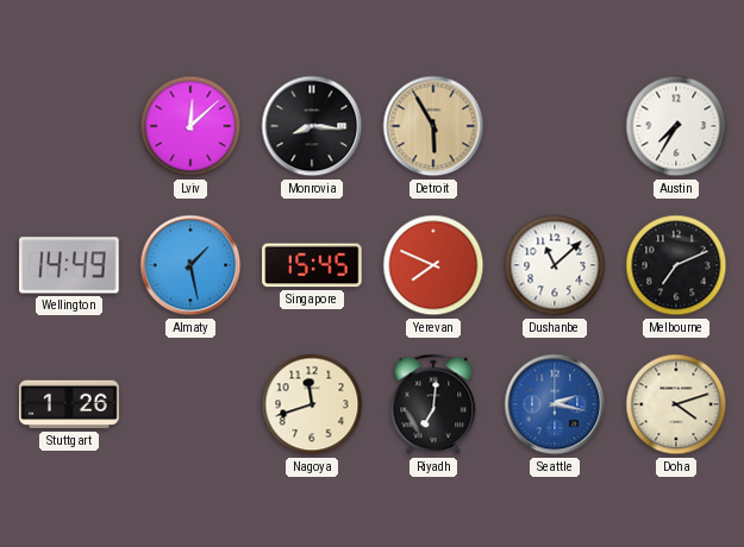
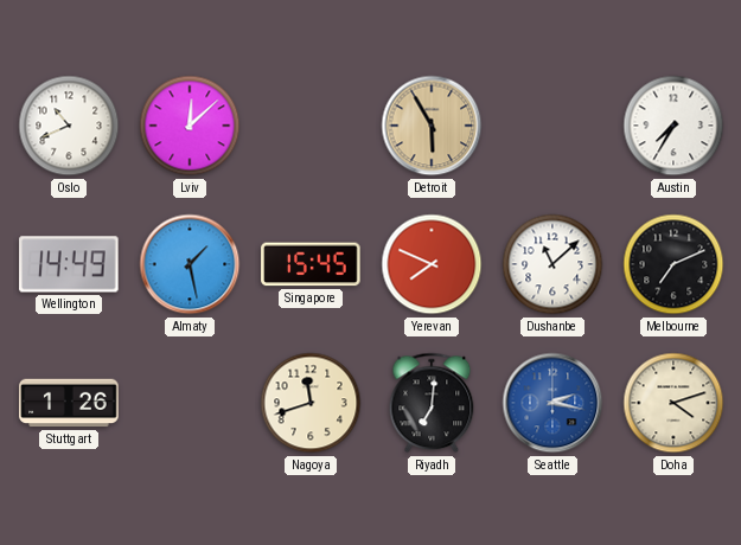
Oslo: none -> 10:41 (69, 126)
Monrovia: 8:16 -> none (312, 126)
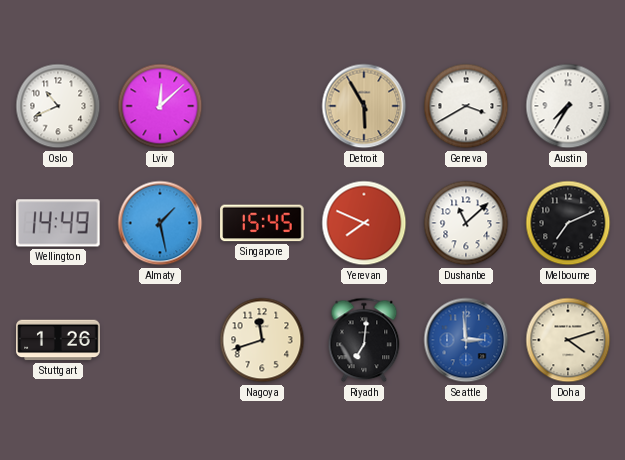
Geneva: none -> 3:40 (466, 106)
Seattle: 2:17 -> 2:59 (466, 340)
